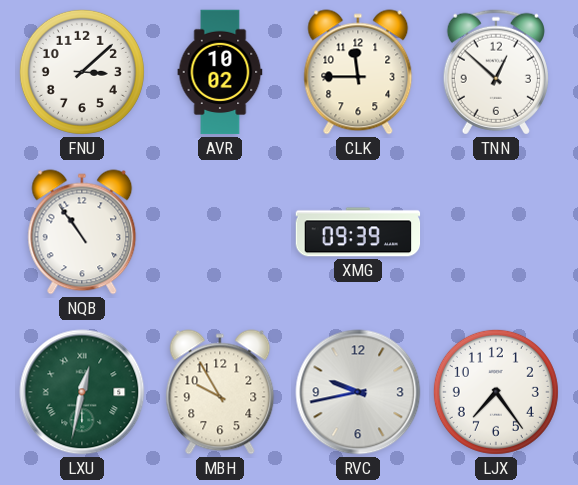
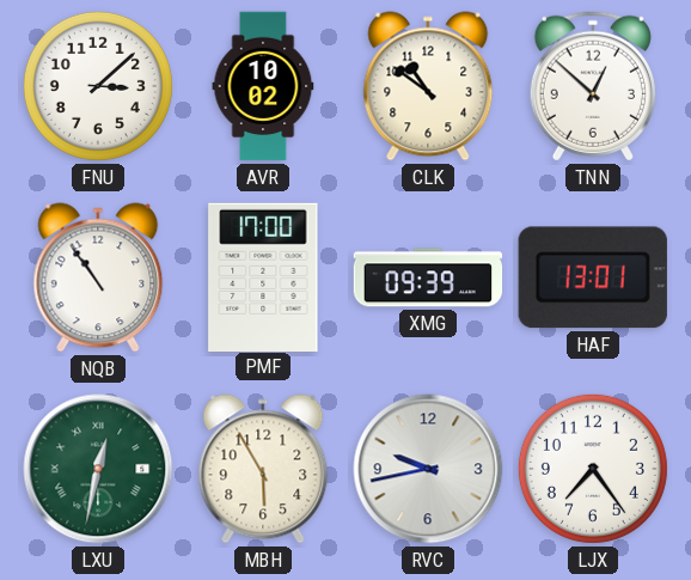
CLK: 11:45 -> 10:51 (428, 86)
PMF: none -> 17:00 (263, 276)
HAF: none -> 13:01 (593, 277)
MBH: 9:55 -> 5:55 (263, 469)
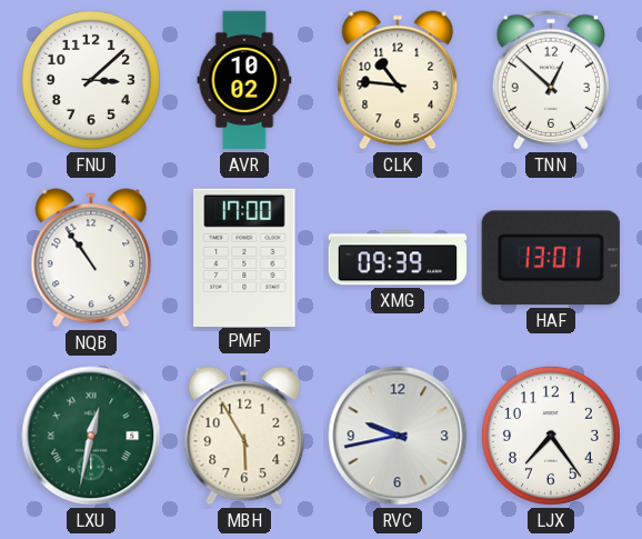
CLK: 10:51 -> 10:46 (398, 80)
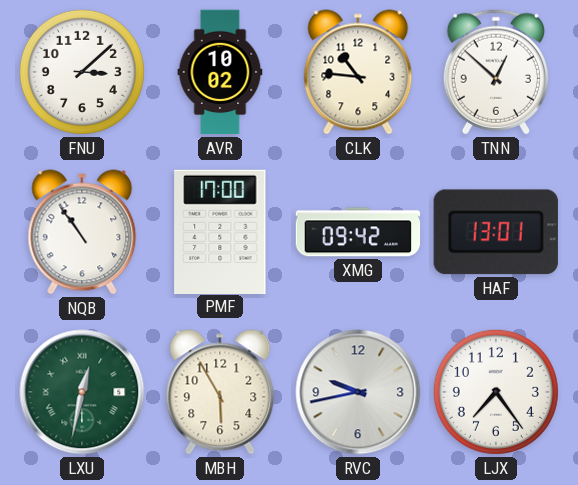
XMG: 09:39 -> 09:42 (358, 232)
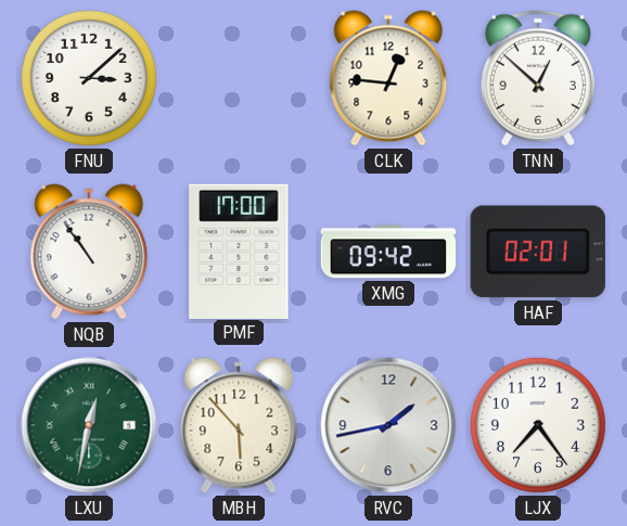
AVR: 10:02 -> none (220, 72)
CLK: 10:46 -> 12:46 (388, 78)
HAF: 13:01 -> 02:01 (538, 252)
MBH: 5:55 -> 5:53 (239, 425)
RVC: 9:43 -> 1:43 (388, 425)
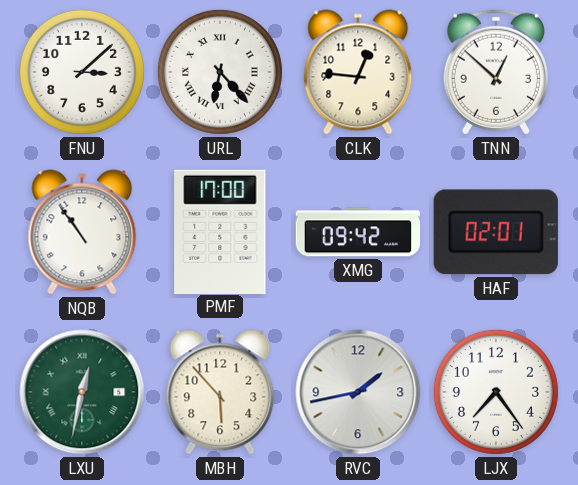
URL: none -> 6:23 (220, 72)
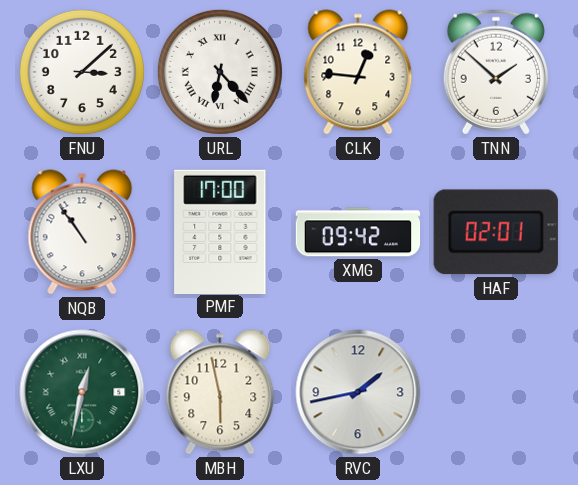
TNN: 12:52 -> 1:52 (496, 72)
MBH: 5:53 -> 5:58 (220, 392)
LJX: 7:24 -> none (496, 392)
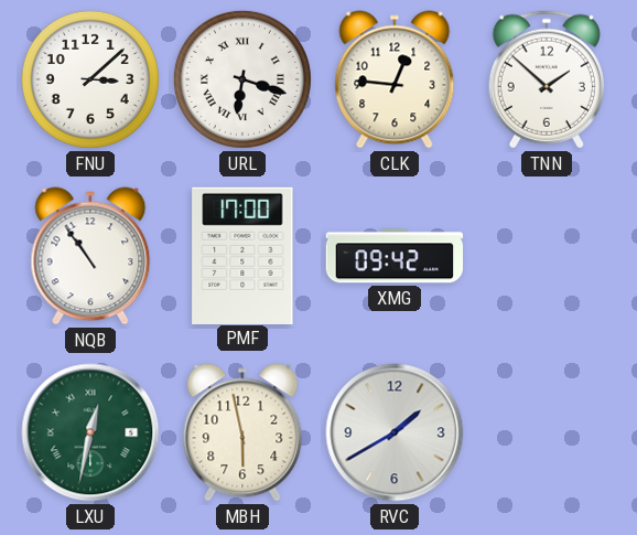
URL: 6:23 -> 6:18 (242, 79)
HAF: 02:01 -> none (496, 232)
RVC: 1:43 -> 1:40 (395, 432)
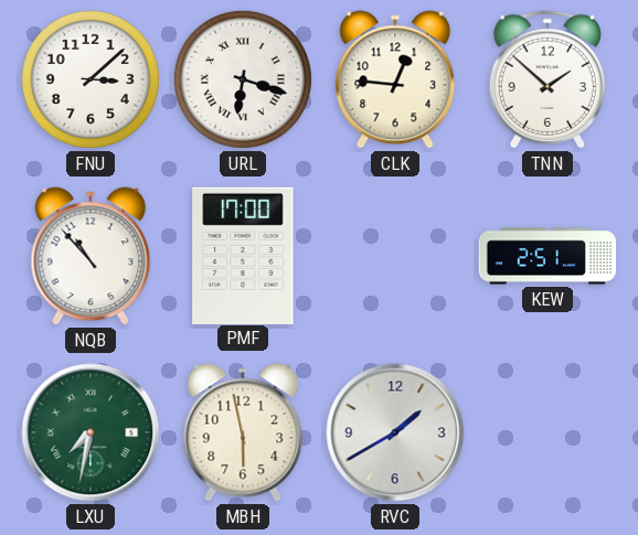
NQB: 10:54 -> 10:53 (91, 256)
XMG: 09:42 -> none (395, 256)
KEW: none -> 2:51 (547, 256)
LXU: 12:32 -> 7:32 (91, 432)
